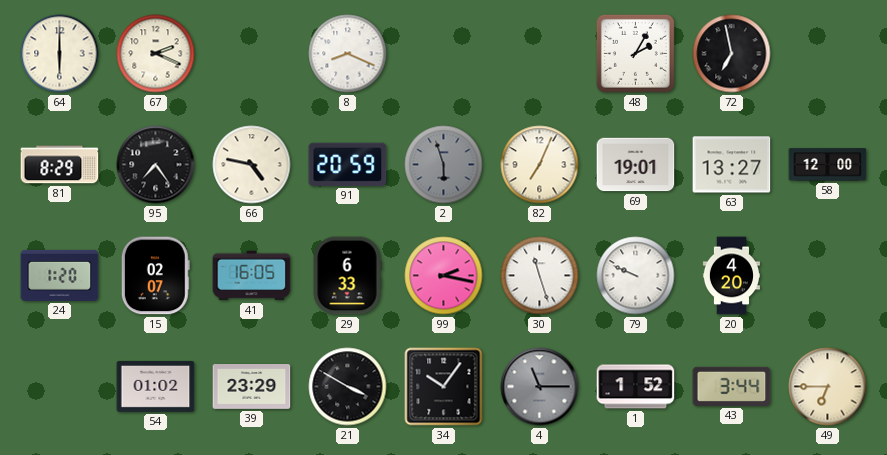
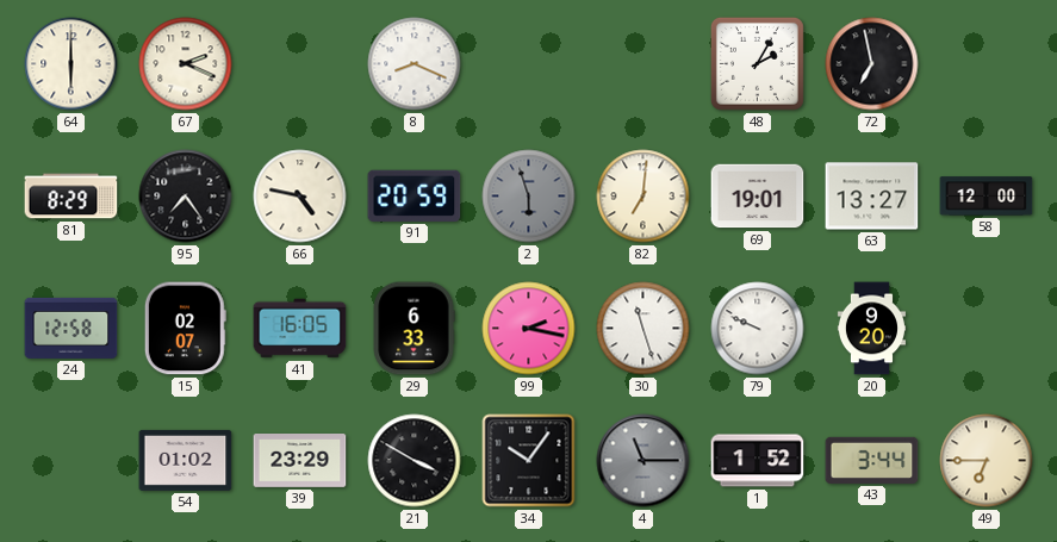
82: 7:04 -> 7:01 (643, 197)
24: 1:20 -> 12:58 (71, 328)
20: 4:20 -> 9:20 (871, 329)
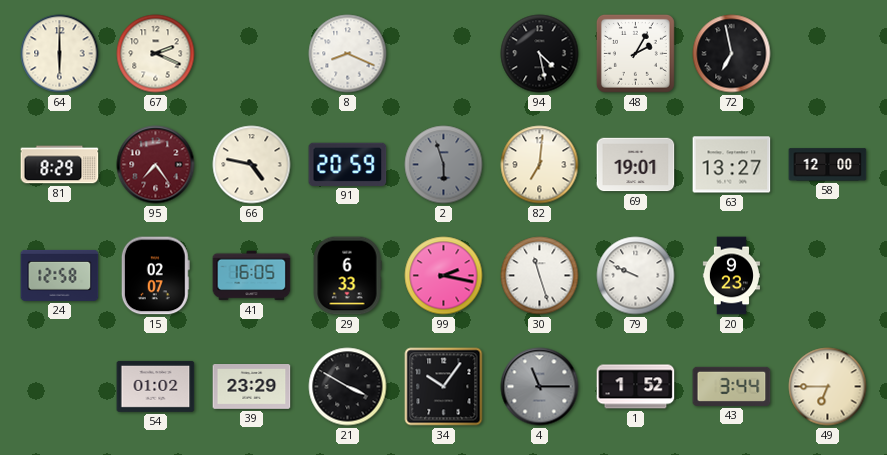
94: none -> 4:28 (540, 54)
95 dial: black -> burgundy (156, 165)
20: 9:20 -> 9:23 (731, 276)
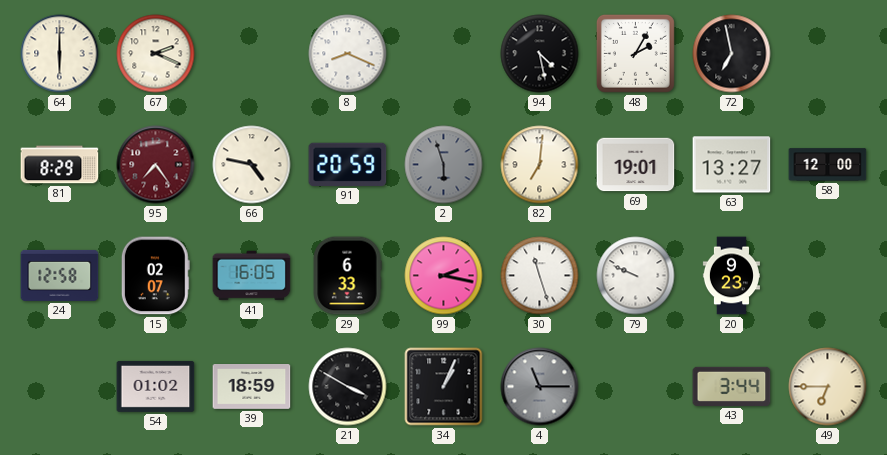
39: 23:29 -> 18:59 (252, 387)
34: 10:06 -> 1:04 (444, 387)
1: 1:52 -> none (636, 387)
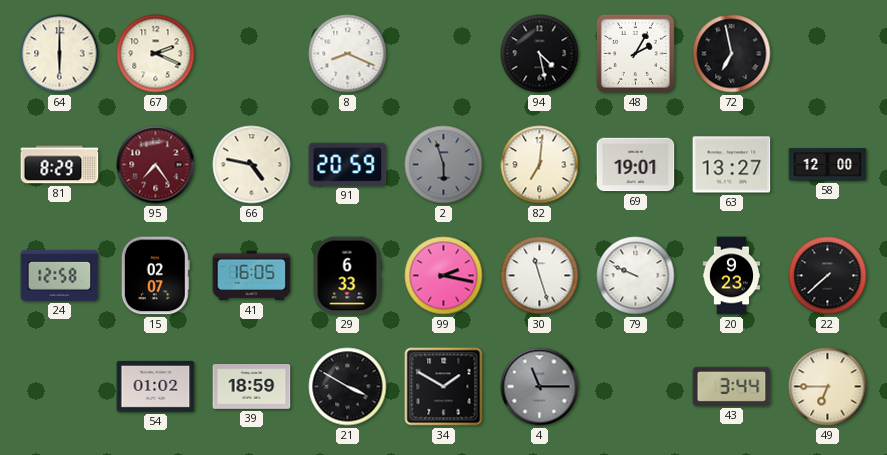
22: none -> 7:38 (828, 276)
34: 1:04 -> 1:50 (444, 387)
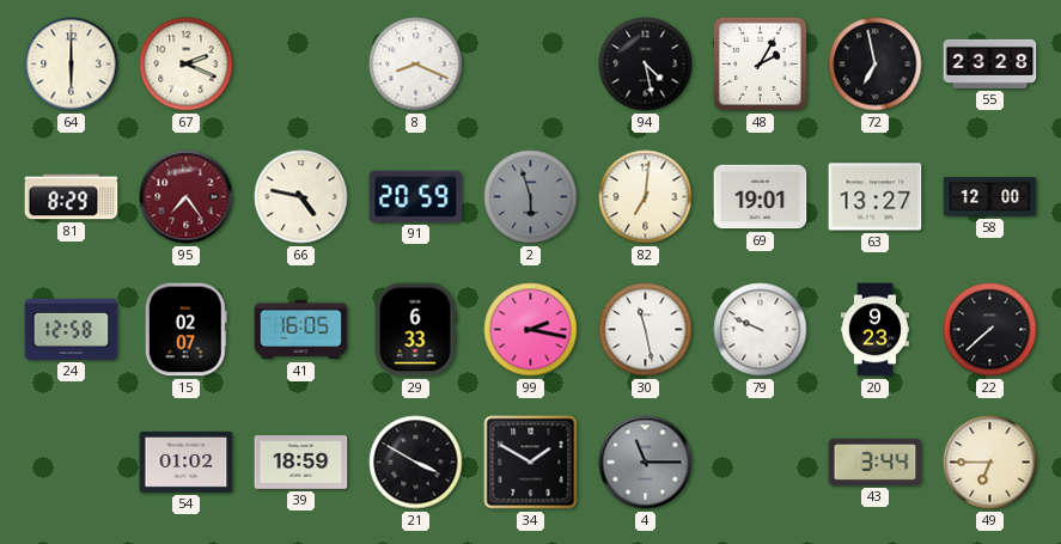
55: none -> 23:28 (990, 63)
30: 11:27 -> 11:28 (646, 330)
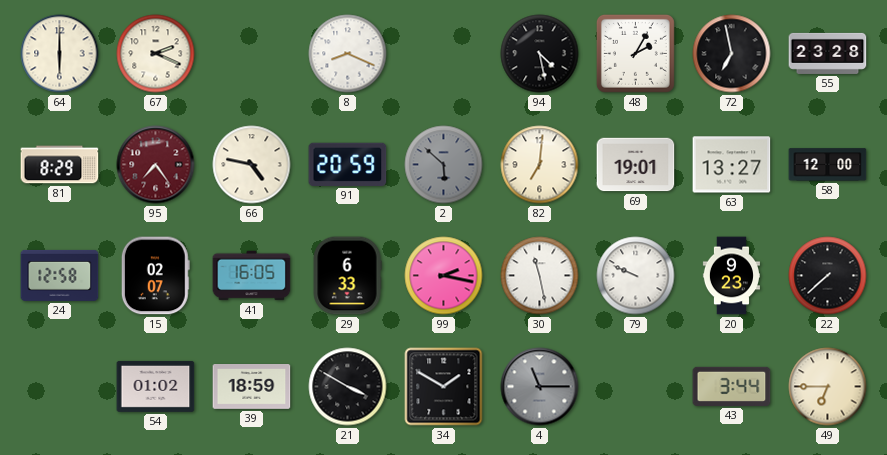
2: 5:57 -> 5:52 (444, 165)
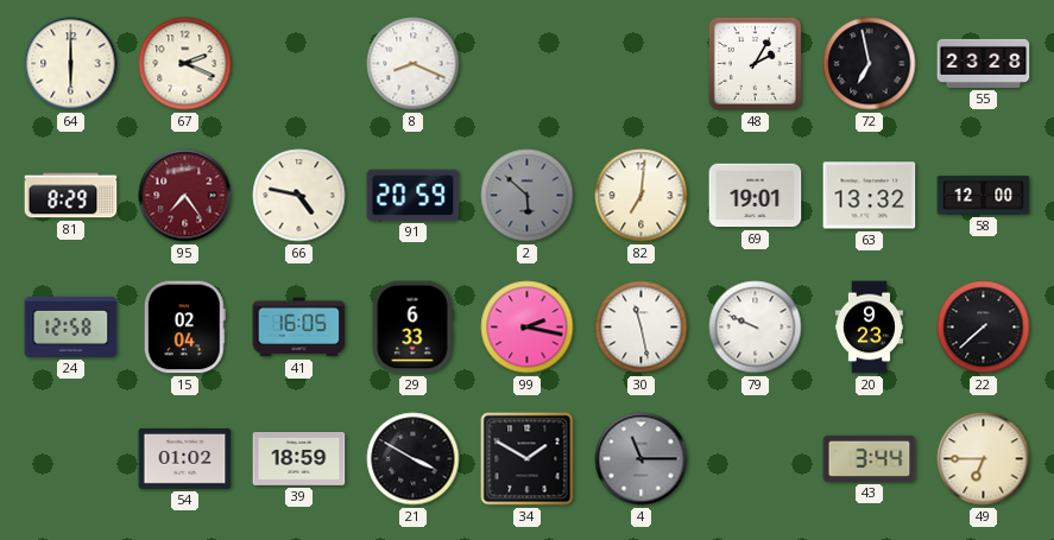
94: 4:28 -> none (540, 54)
63: 13:27 -> 13:32 (870, 196)
15: 02:07 -> 02:04 (184, 328)
